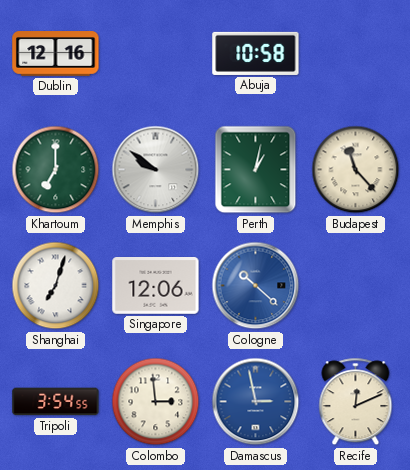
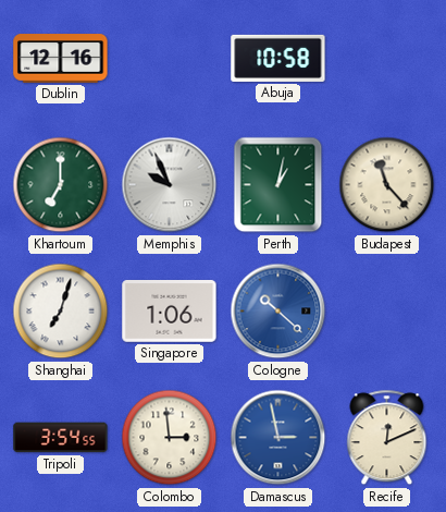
Memphis: 9:51 -> 9:56 (170, 185)
Singapore: 12:06 -> 1:06 (170, 312)
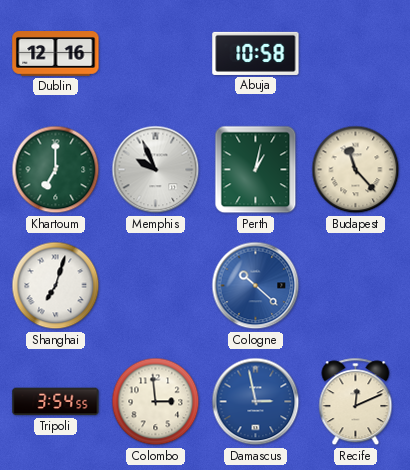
Singapore: 1:06 -> none (170, 312)
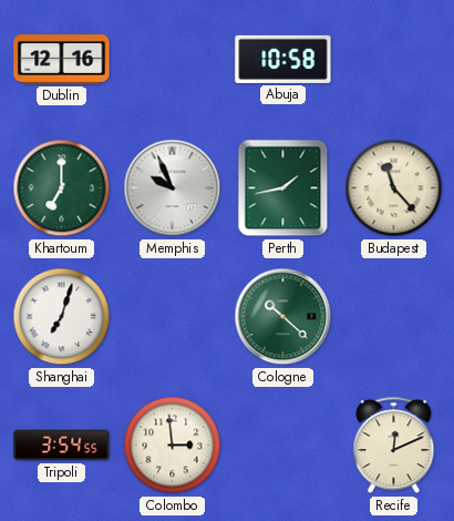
Perth: 1:02 -> 1:43 (283, 188)
Cologne dial: blue -> green (283, 317)
Damascus: 2:58 -> none (256, 402)
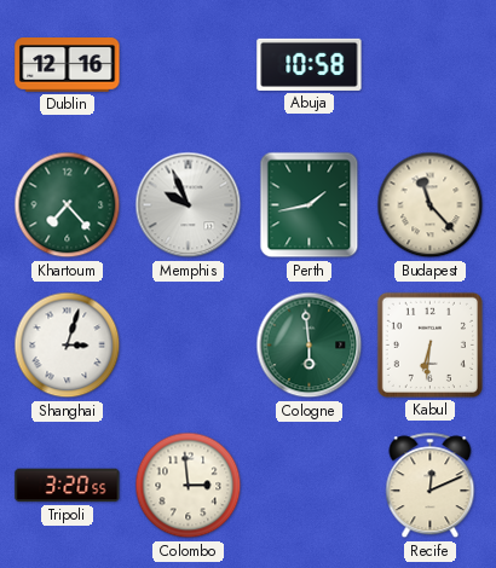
Khartoum: 7:00 -> 7:23 (68, 205)
Shanghai: 7:03 -> 3:03 (68, 346)
Cologne: 10:22 -> 5:59 (310, 346)
Kabul: none -> 6:31 (429, 344)
Tripoli: 3:54 -> 3:20 (68, 486)
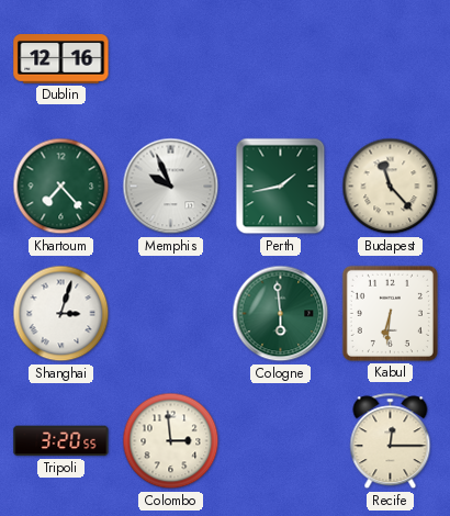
Abuja: 10:58 -> none (310, 64)
Recife: 12:11 -> 12:15 (391, 441)
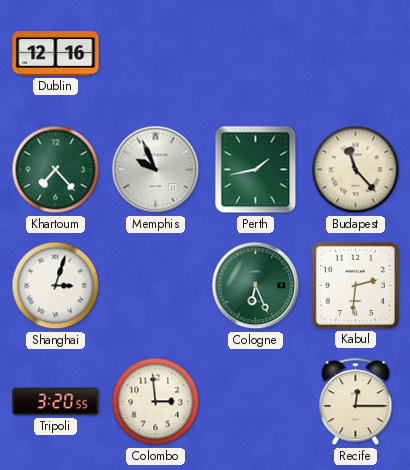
Cologne: 5:59 -> 6:26 (256, 286)
Kabul: 6:31 -> 2:31 (355, 285)
